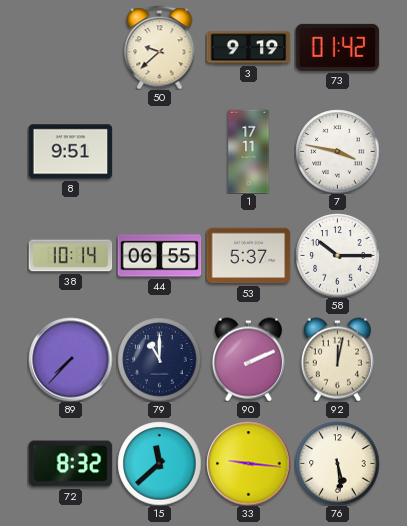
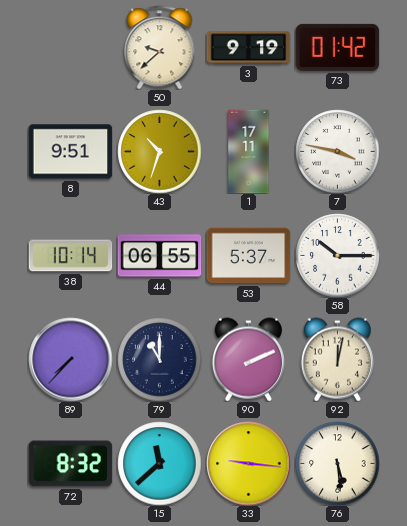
43: none -> 10:33 (159, 151)
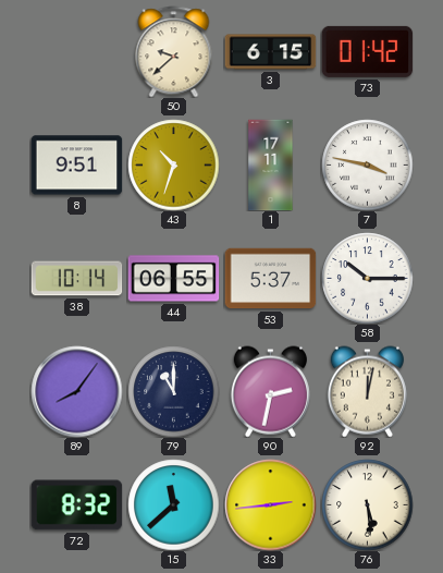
3: 9:19 -> 6:15 (270, 52)
89: 7:37 -> 8:06 (76, 391)
90: 2:11 -> 2:32 (270, 391)
33: 9:16 -> 2:44 (270, 504)
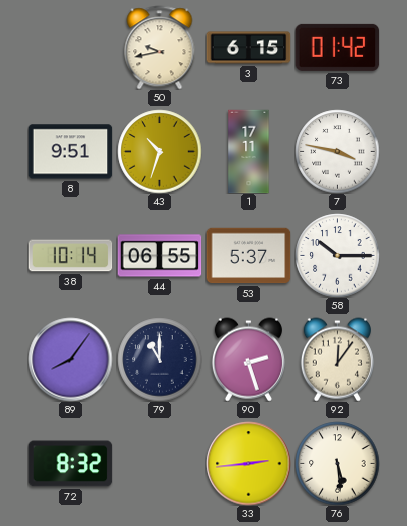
50: 9:38 -> 9:43 (160, 47)
90: 2:32 -> 2:27 (248, 359)
92: 12:02 -> 12:06 (337, 359)
15: 11:38 -> none (173, 504)
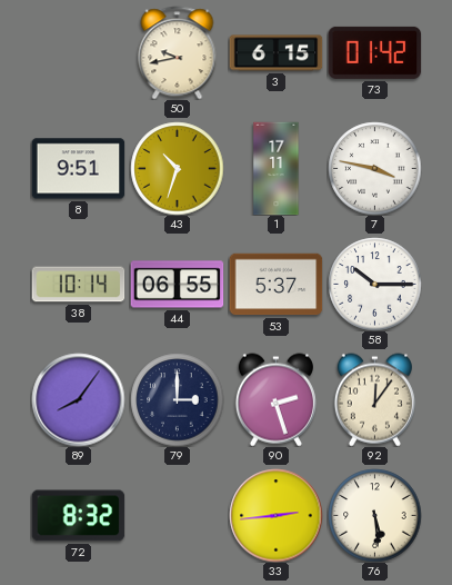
79: 11:00 -> 3:00 (177, 399)
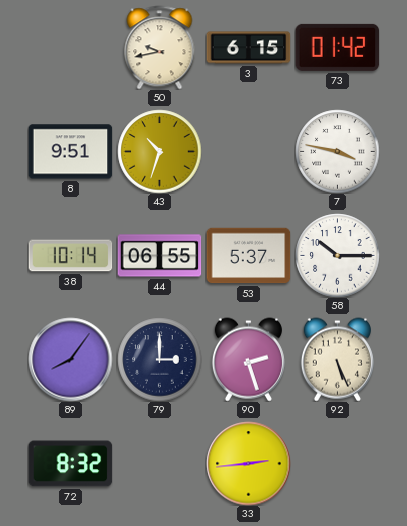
1: 17:11 -> none (277, 168)
92: 12:06 -> 5:26 (337, 359)
76: 5:29 -> none (374, 515)
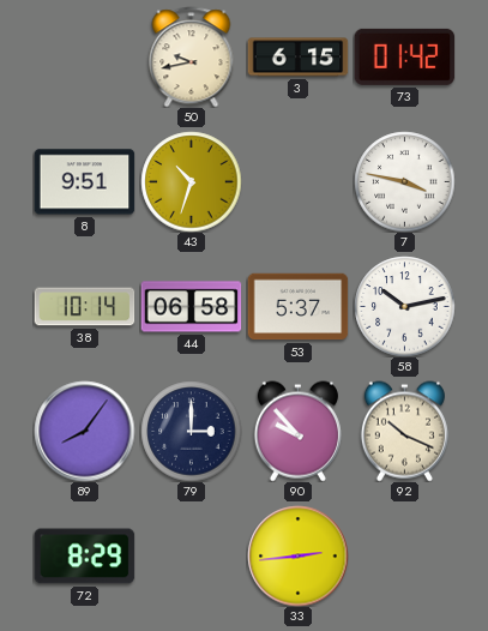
44: 06:55 -> 06:58 (191, 307)
58: 10:15 -> 10:13 (404, 306)
90: 2:27 -> 9:53 (297, 431)
92: 5:26 -> 10:19 (404, 431)
72: 8:32 -> 8:29 (84, 557)
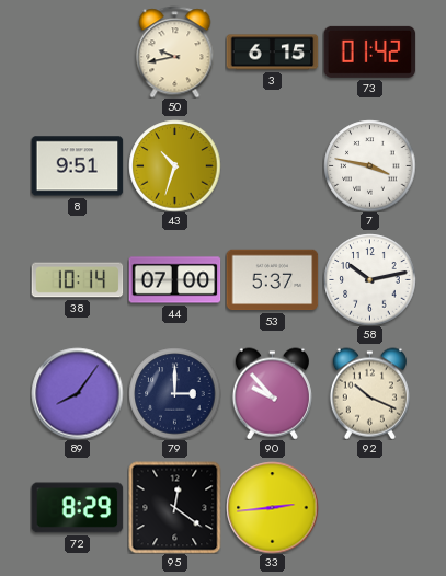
44: 06:58 -> 07:00 (174, 280)
95: none -> 12:21 (174, 507)
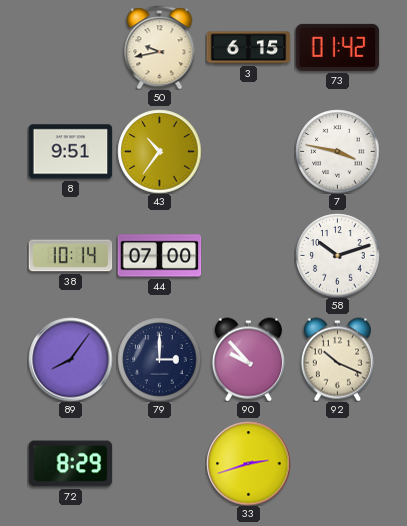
43: 10:33 -> 10:36 (159, 151)
53: 5:37 -> none (272, 280)
58: 10:13 -> 10:12 (337, 255)
95: 12:21 -> none (174, 507)
33: 2:44 -> 2:42 (248, 463)
